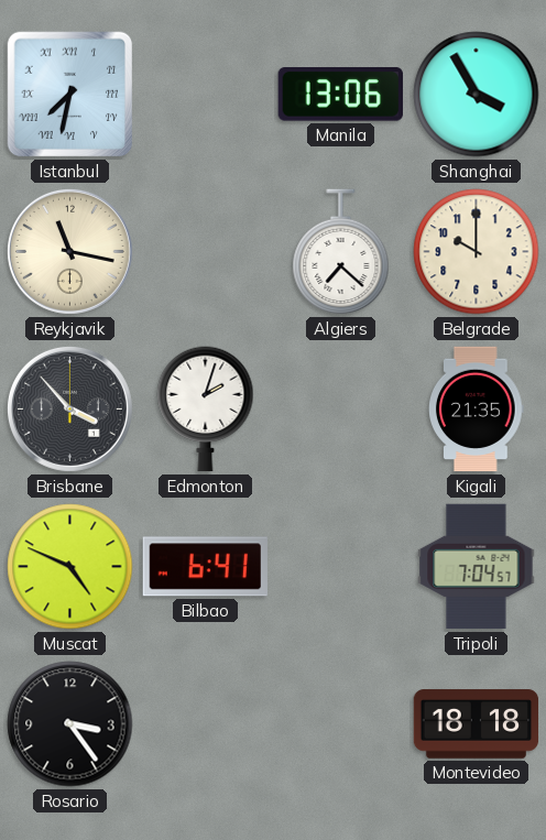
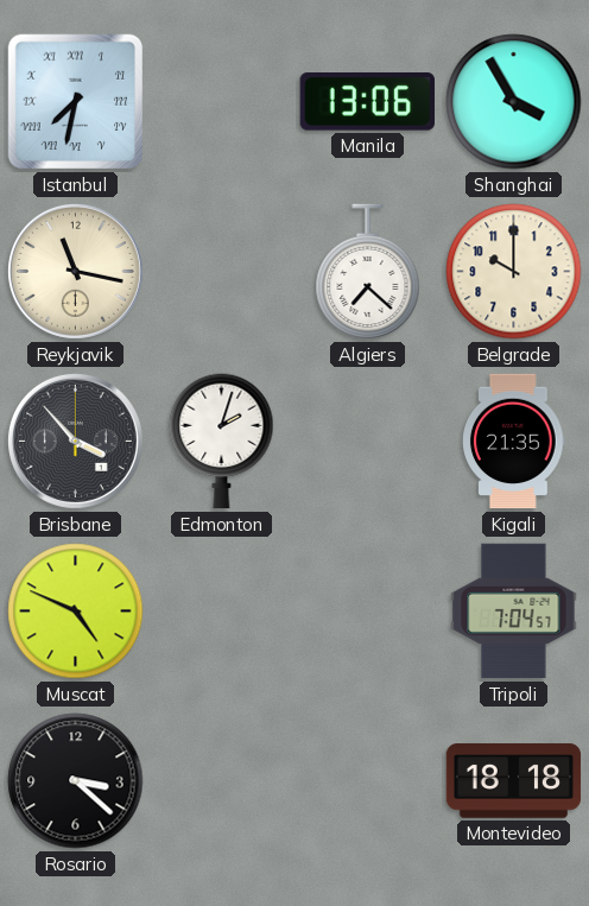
Bilbao: 6:41 -> none (205, 567)
Rosario: 3:24 -> 3:22 (76, 781)
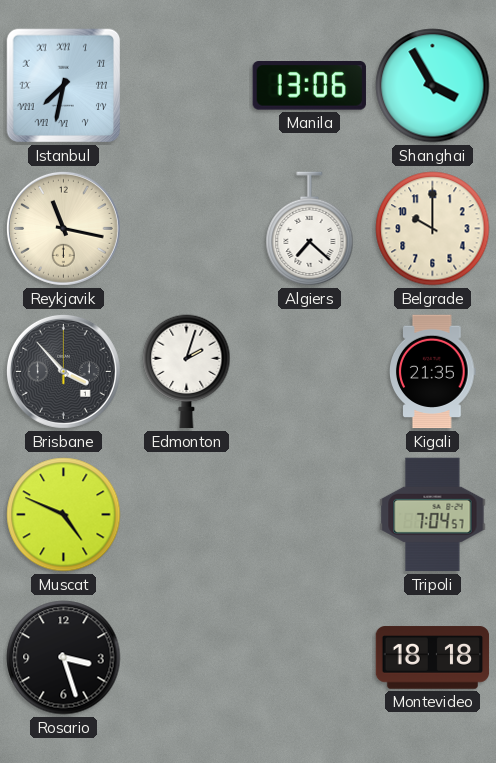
Rosario: 3:22 -> 3:27 (64, 658)
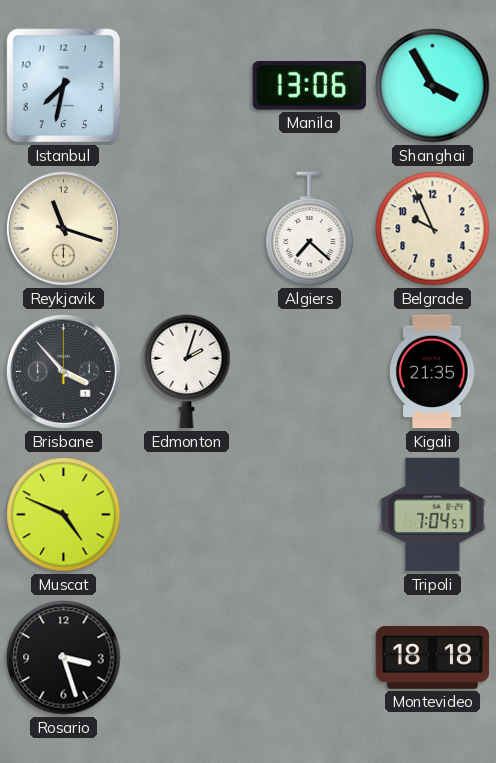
Istanbul numerals: Roman -> Arabic (64, 86)
Reykjavik: 11:17 -> 11:18 (63, 228)
Belgrade: 10:00 -> 9:56 (433, 229)
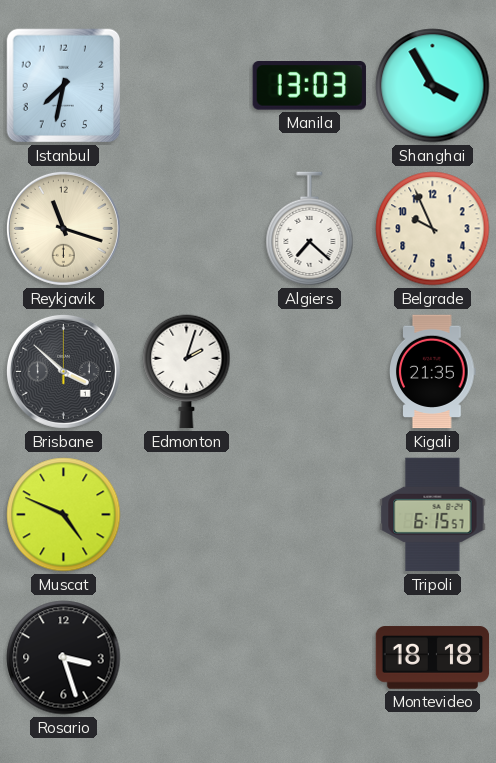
Manila: 13:06 -> 13:03 (309, 86)
Brisbane: 3:53 -> 3:52 (63, 371)
Tripoli: 7:04 -> 6:15 (433, 515)
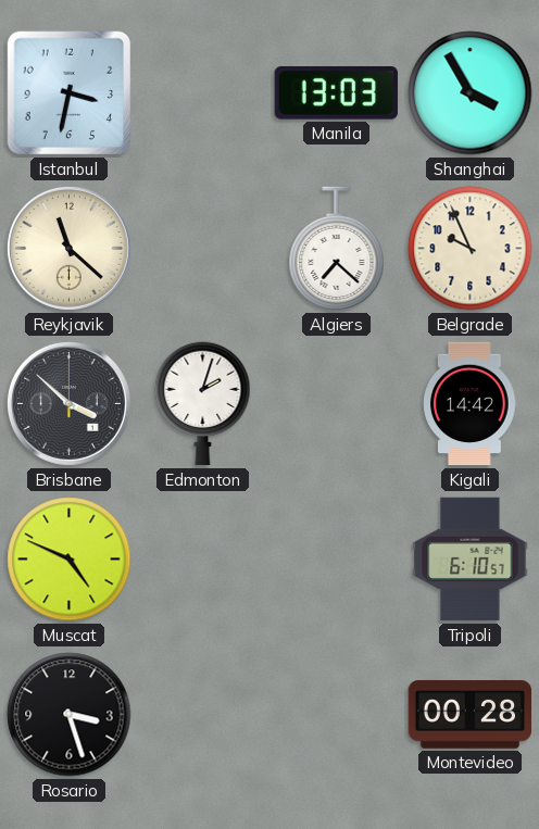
Istanbul: 7:32 -> 3:32 (70, 93)
Reykjavik: 11:18 -> 11:22 (68, 248)
Kigali: 21:35 -> 14:42 (471, 404)
Tripoli: 6:15 -> 6:10 (471, 560)
Montevideo: 18:18 -> 00:28 (471, 715)
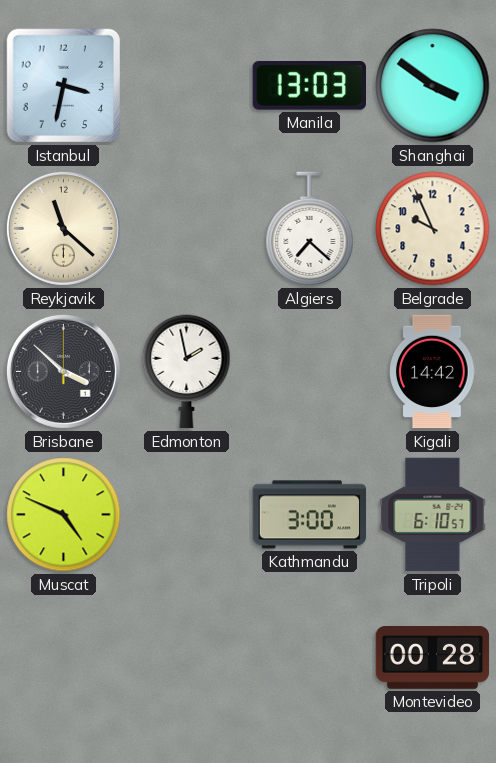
Shanghai: 3:55 -> 3:51 (433, 86)
Edmonton: 2:03 -> 1:58 (187, 372)
Kathmandu: none -> 3:00 (310, 515)
Rosario: 3:27 -> none (70, 715)
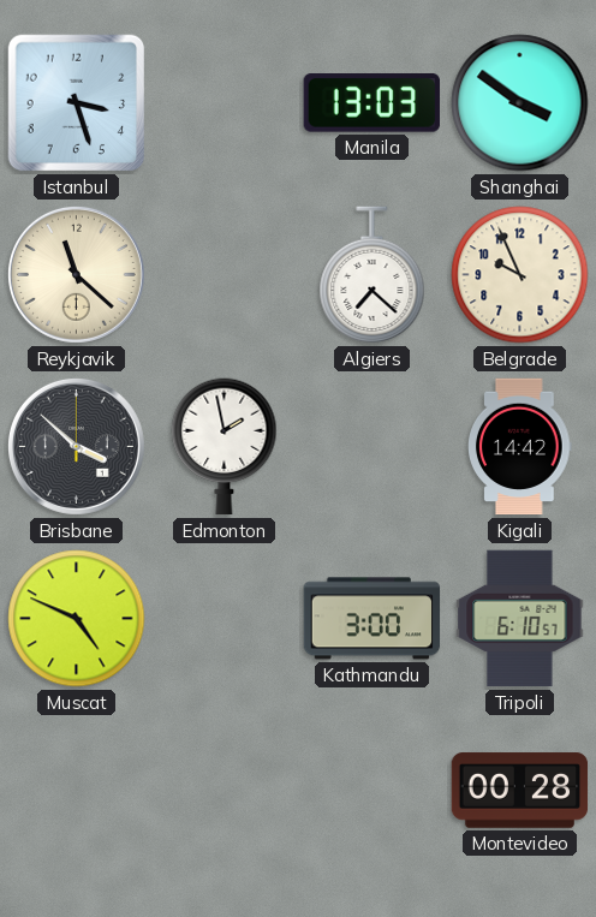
Istanbul: 3:32 -> 3:27 (77, 103)
